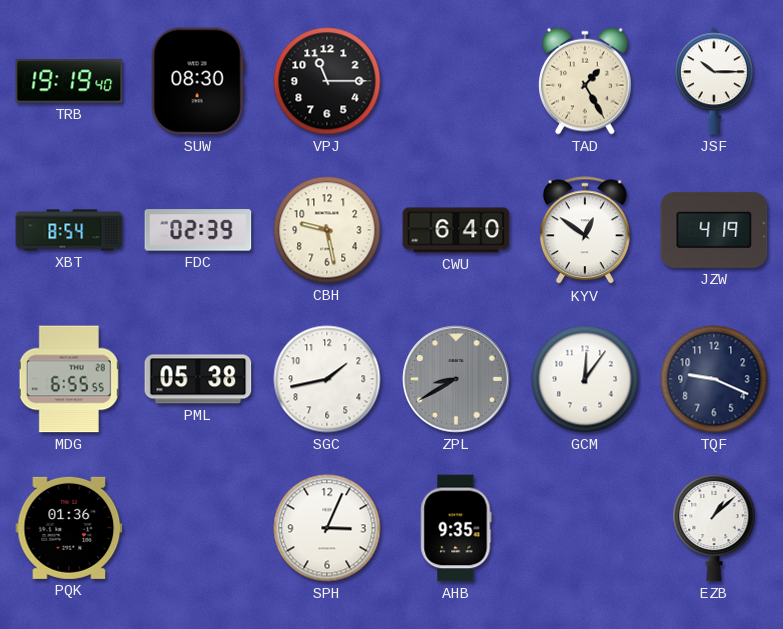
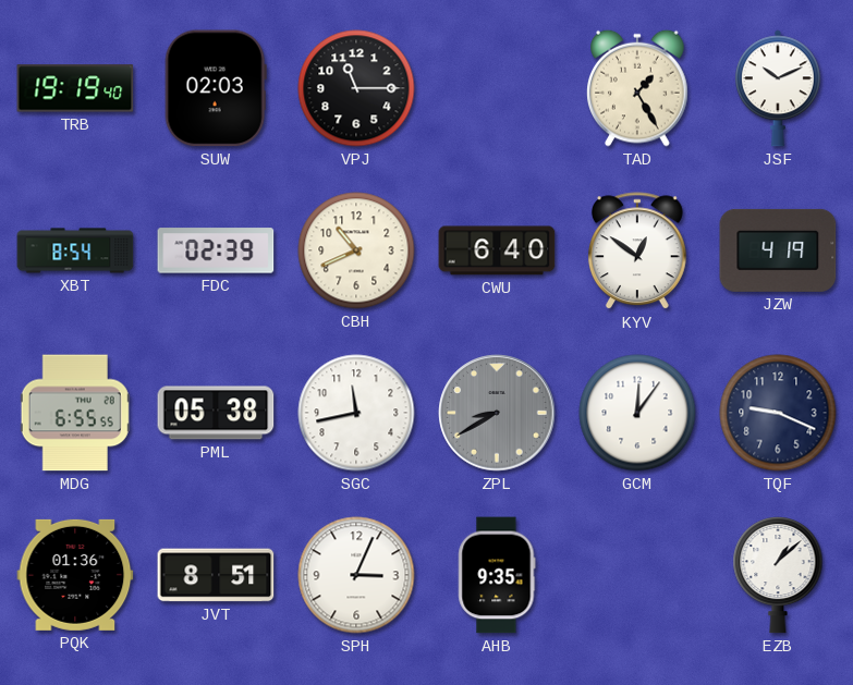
SUW: 08:30 -> 02:03 (216, 88)
JSF: 10:15 -> 10:11 (778, 88)
CBH: 9:28 -> 10:41 (356, 250)
SGC: 1:43 -> 11:43 (356, 413)
JVT: none -> 8:51 (216, 575)
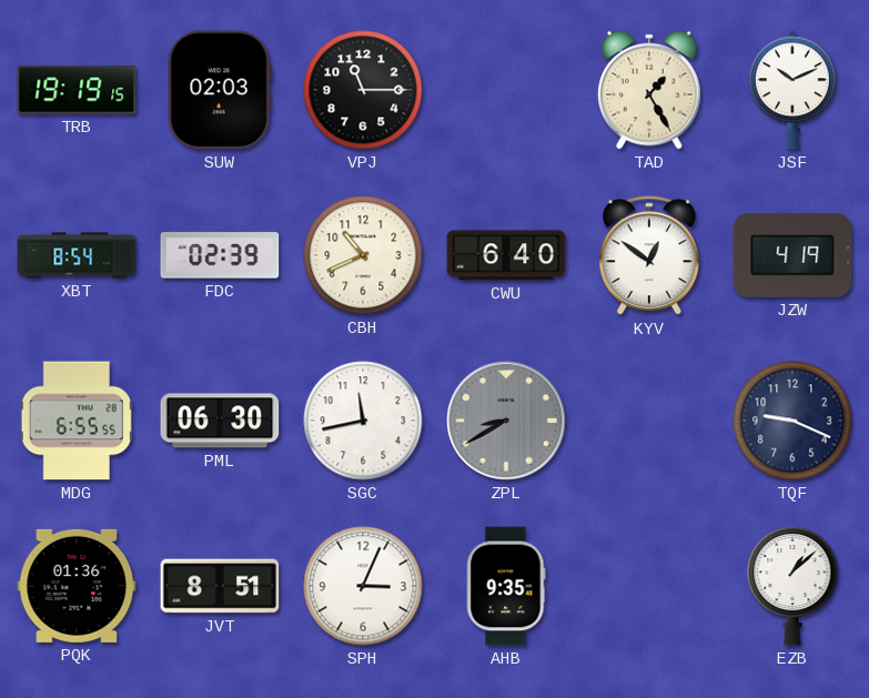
TRB: 19:19:40 -> 19:19:15 (77, 90)
PML: 05:38 -> 06:30 (220, 421)
GCM: 12:06 -> none (637, 413)
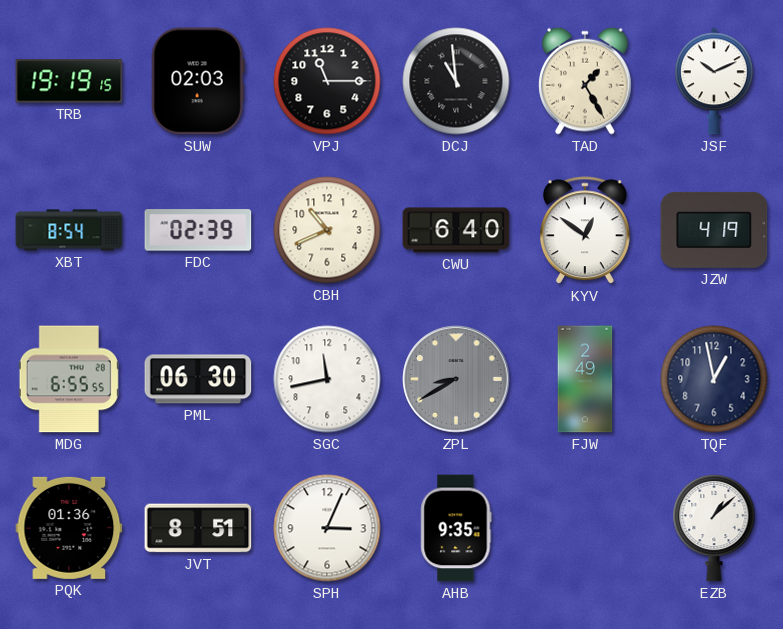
DCJ: none -> 10:59 (456, 81)
FJW: none -> 2:49 (585, 379)
TQF: 9:19 -> 12:58 (714, 379)
